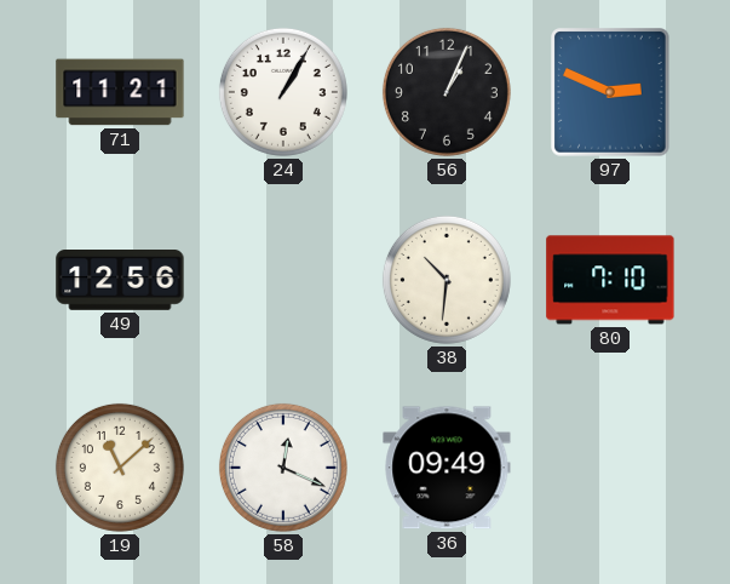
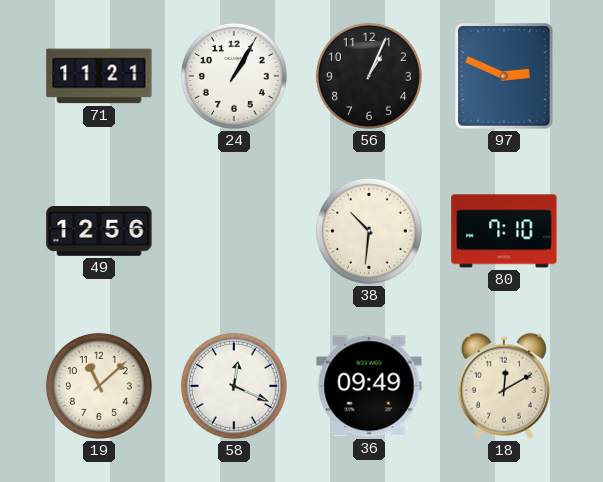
18: none -> 12:10 (504, 386)
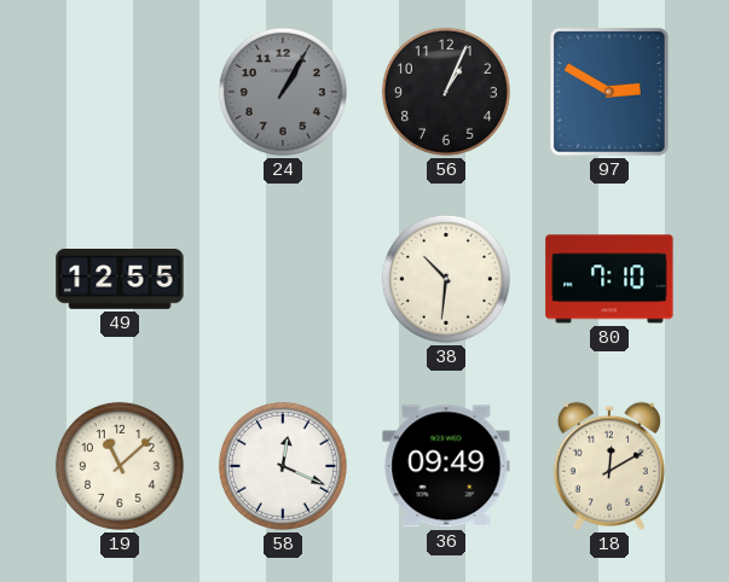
71: 11:21 -> none (99, 76)
24 dial: white -> grey (283, 92)
97: 2:49 -> 2:50 (609, 92)
49: 12:56 -> 12:55 (120, 279)
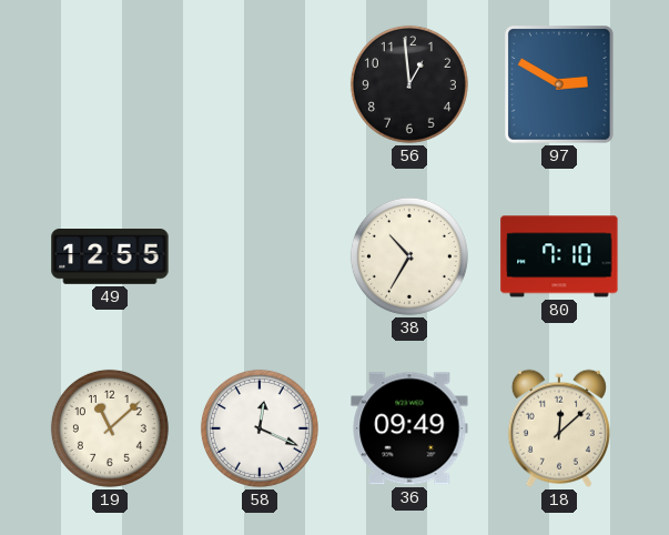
24: 1:05 -> none (283, 92)
56: 1:04 -> 12:59 (409, 84)
38: 10:31 -> 10:35 (409, 256)
18: 12:10 -> 12:08 (559, 428)
